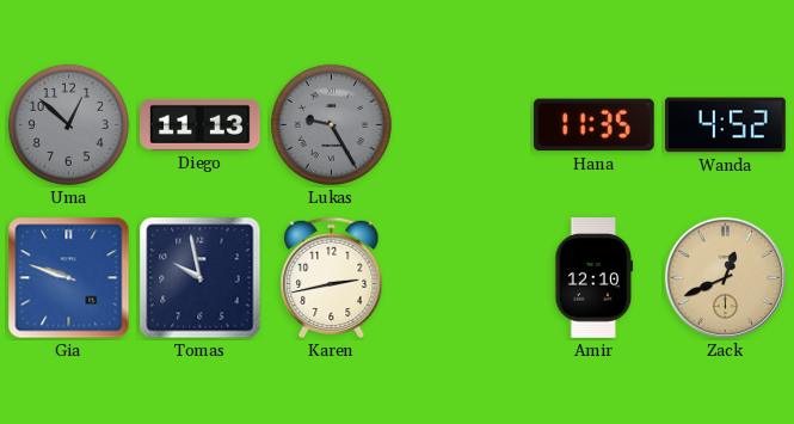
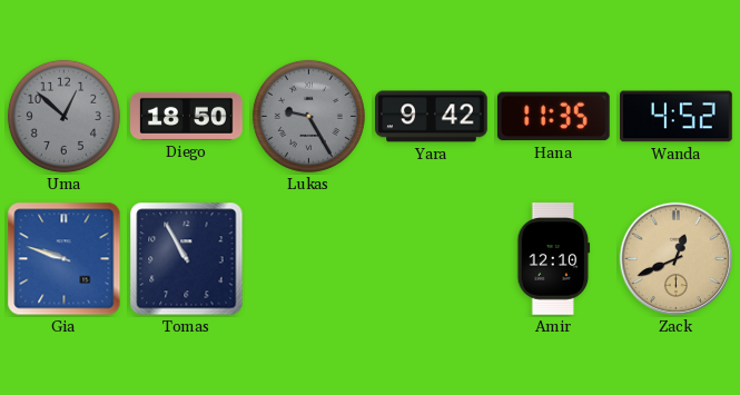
Diego: 11:13 -> 18:50 (187, 116)
Yara: none -> 9:42 (432, 117)
Tomas: 9:58 -> 10:55 (187, 259)
Karen: 2:43 -> none (332, 278)
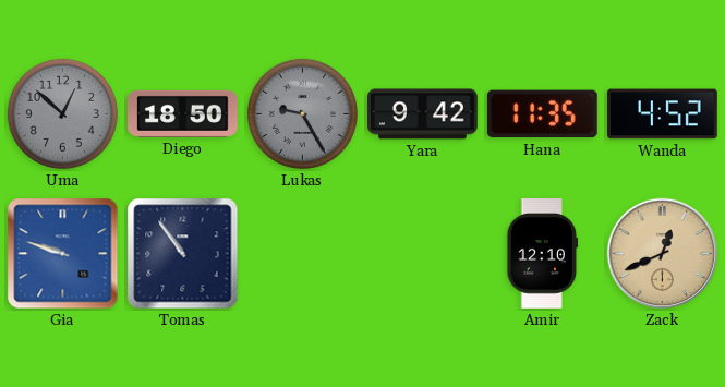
Tomas: 10:55 -> 10:54 (183, 254)
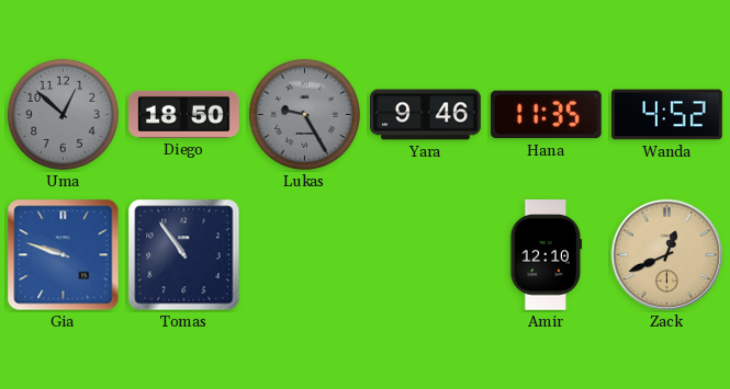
Yara: 9:42 -> 9:46 (426, 115)
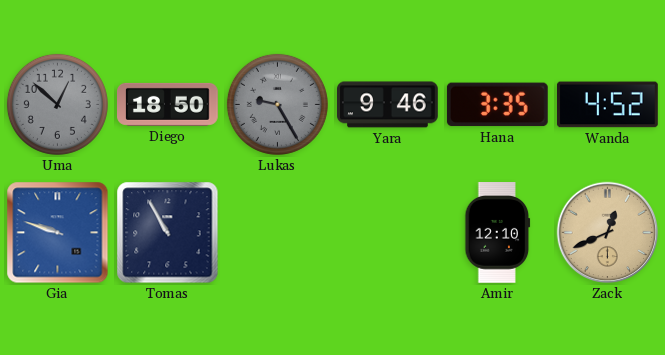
Hana: 11:35 -> 3:35 (497, 105)
Tomas: 10:54 -> 10:55 (168, 233)
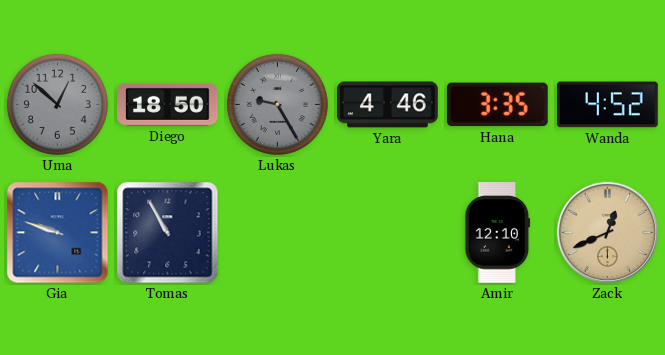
Yara: 9:46 -> 4:46 (388, 105)
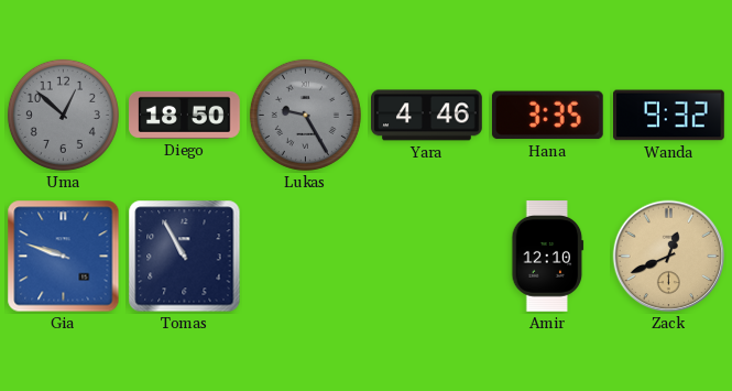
Wanda: 4:52 -> 9:32 (669, 116)
